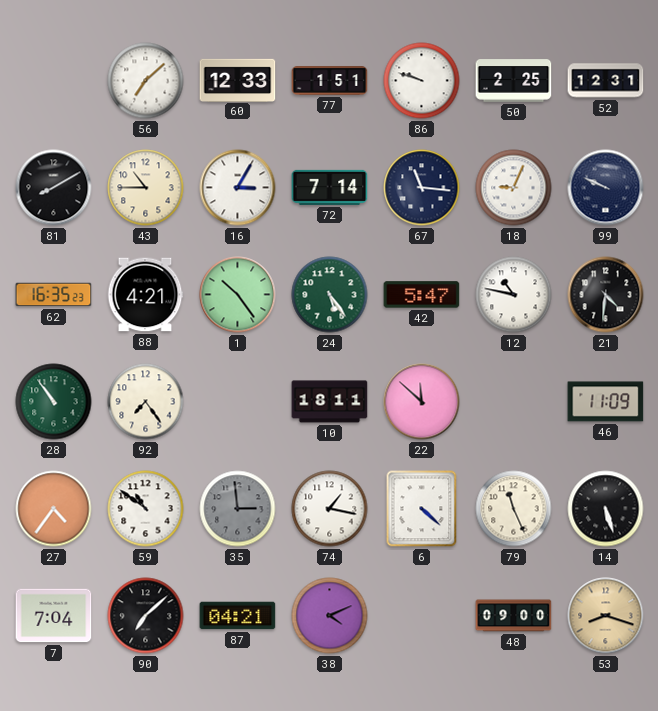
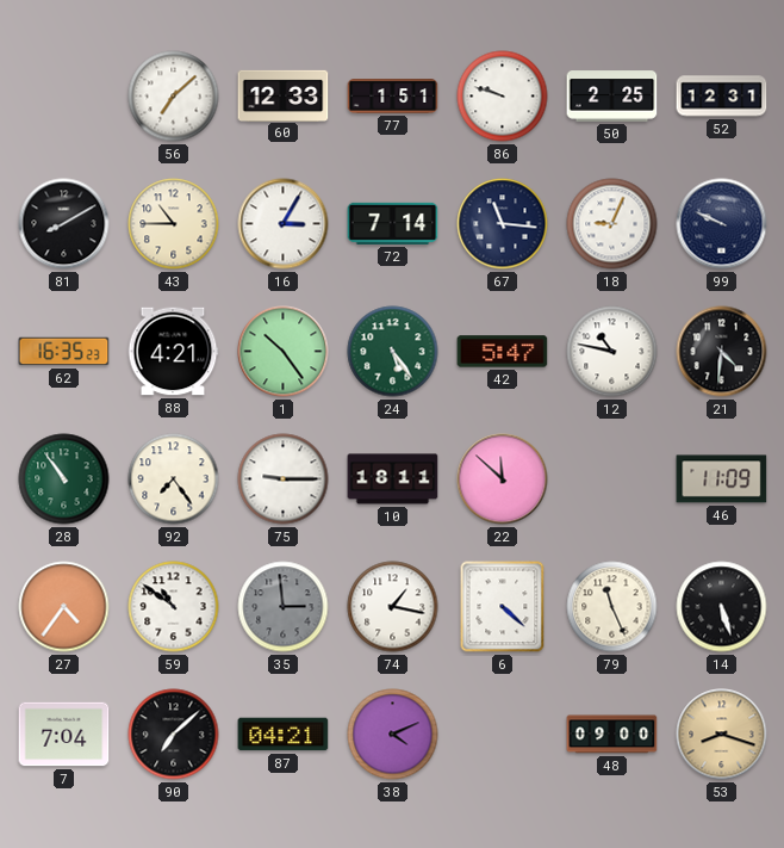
75: none -> 9:15 (284, 479)
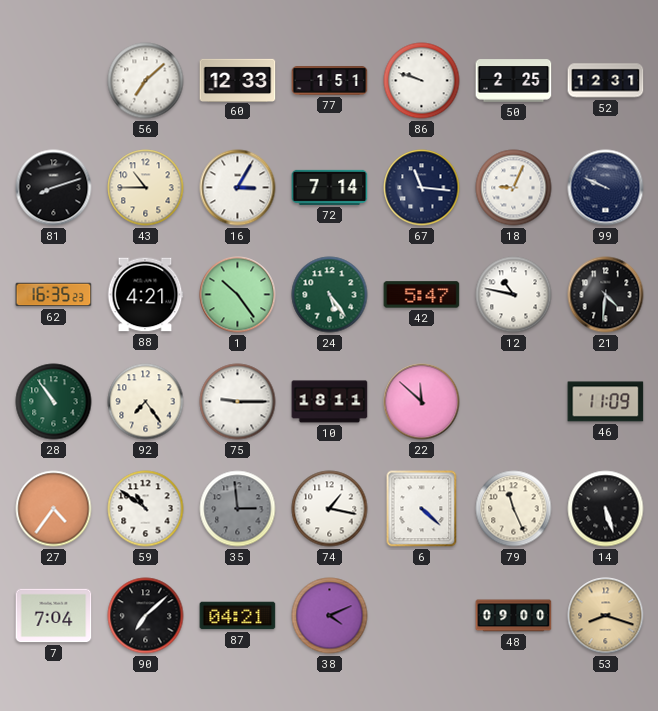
81: 8:10 -> 8:12 (54, 188)
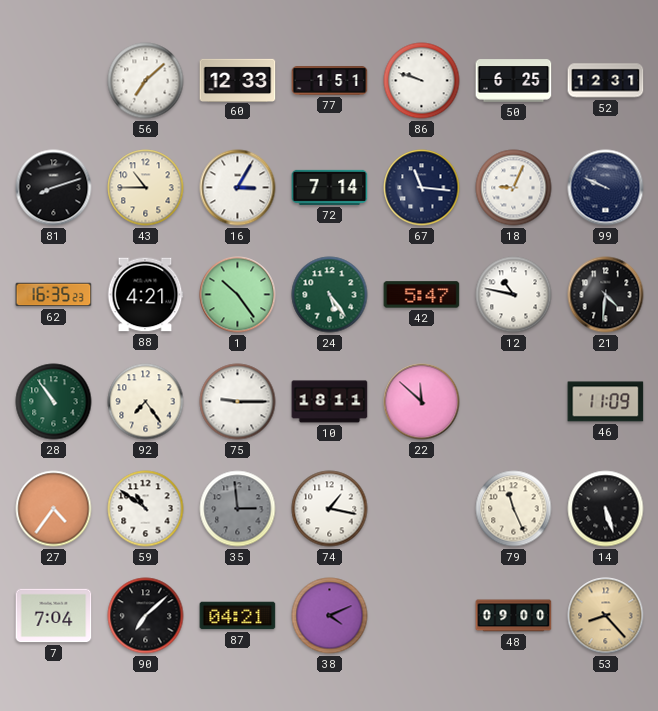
50: 2:25 -> 6:25 (514, 81)
6: 4:22 -> none (422, 509)
53: 8:18 -> 8:23 (606, 616)
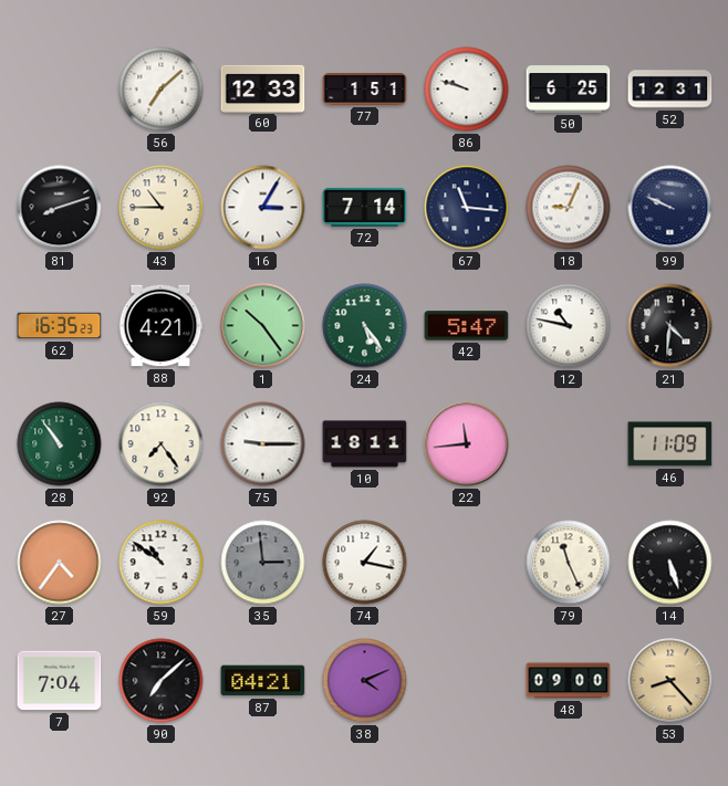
22: 11:52 -> 11:44 (467, 444)
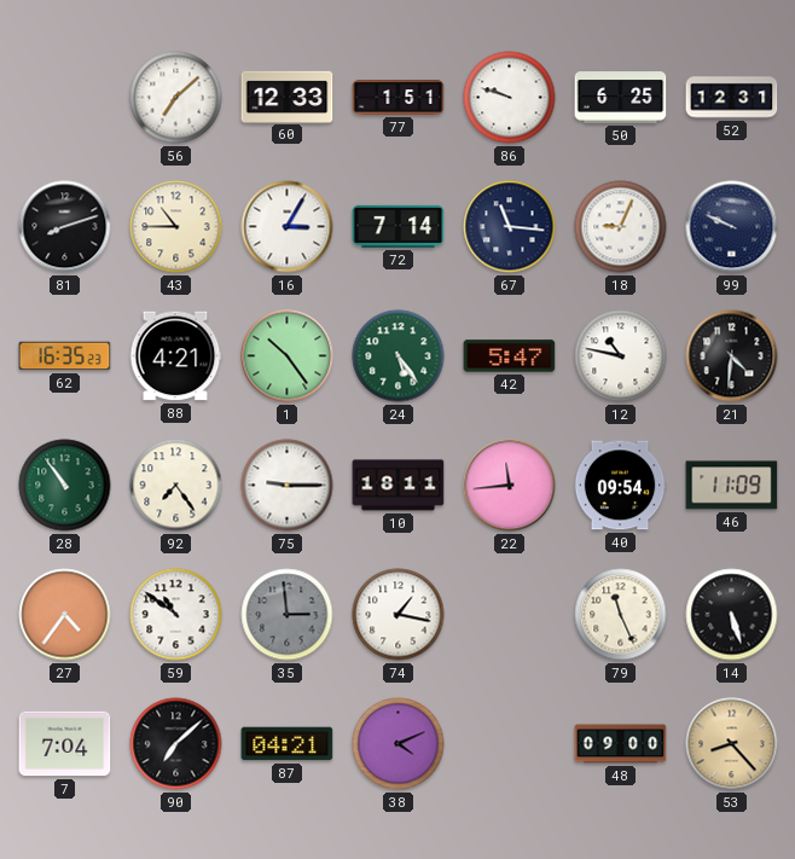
40: none -> 09:54 (620, 486)
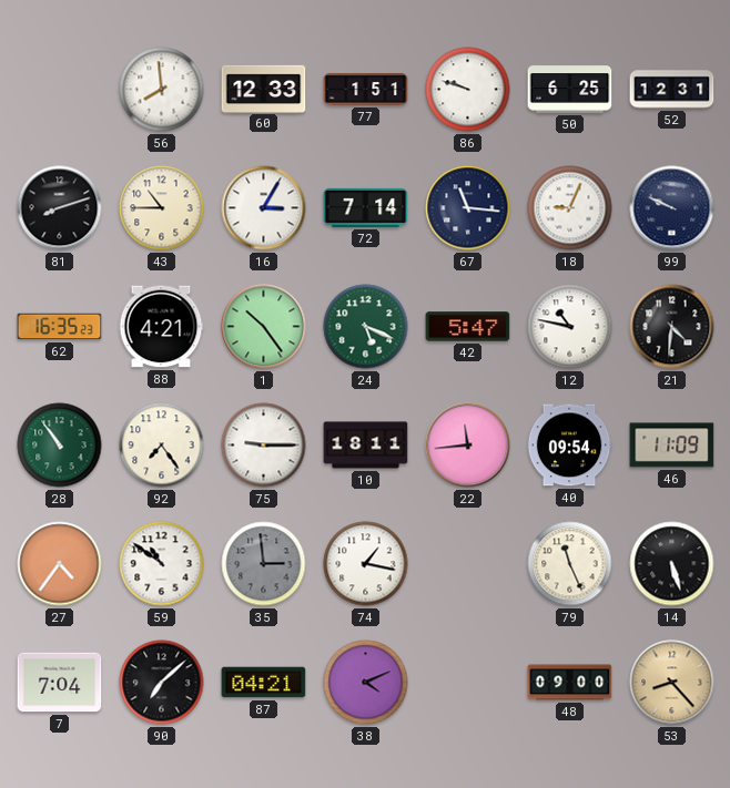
56: 7:08 -> 7:59 (162, 90)
24: 5:24 -> 5:19 (366, 327)
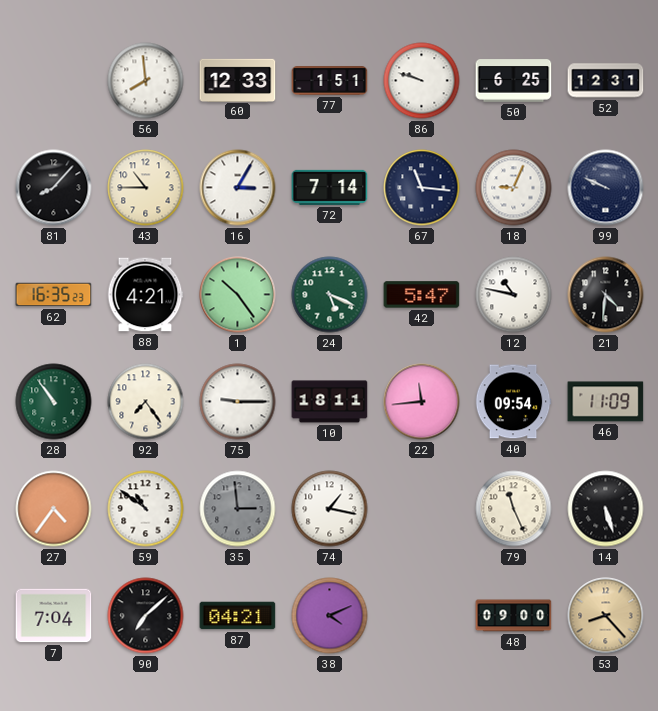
81: 8:12 -> 8:07 (54, 188)
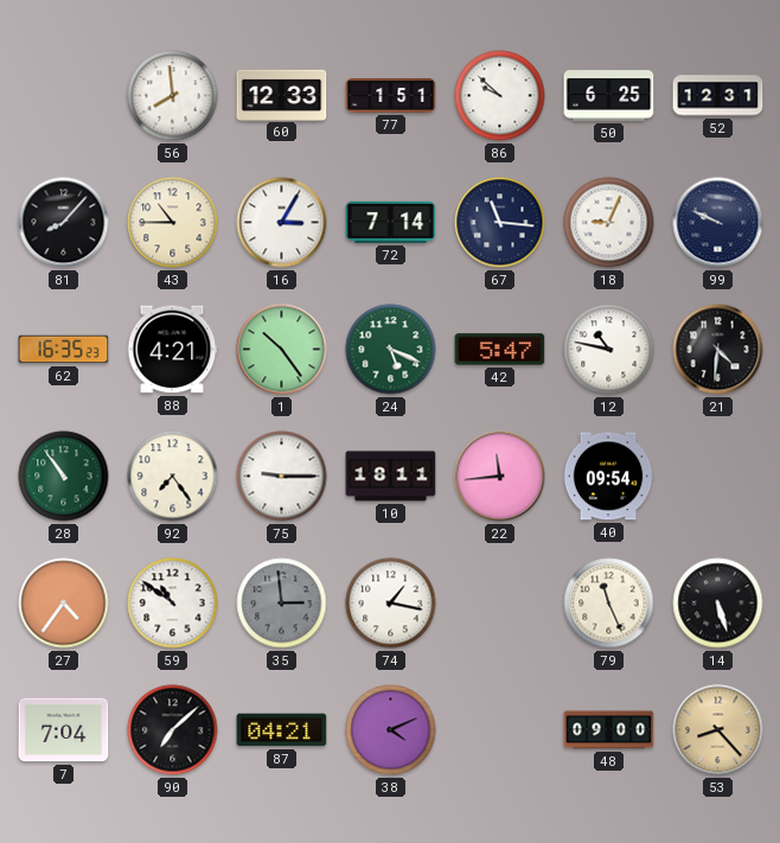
86: 9:48 -> 9:52 (500, 96)
46: 11:09 -> none (606, 402)
